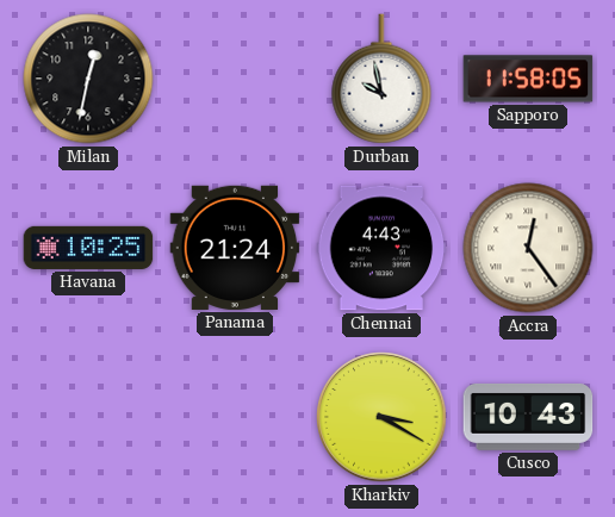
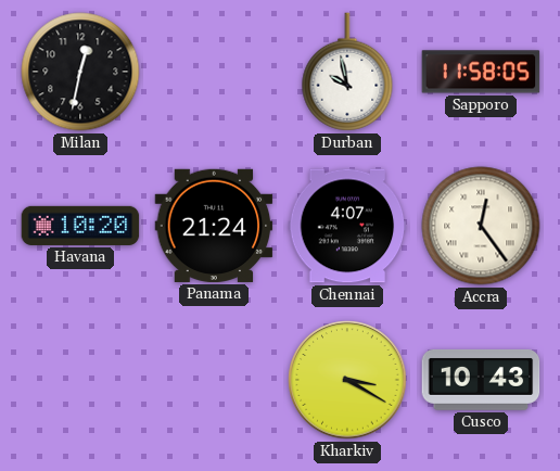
Havana: 10:25 -> 10:20 (80, 226)
Chennai: 4:43 -> 4:07 (347, 226)
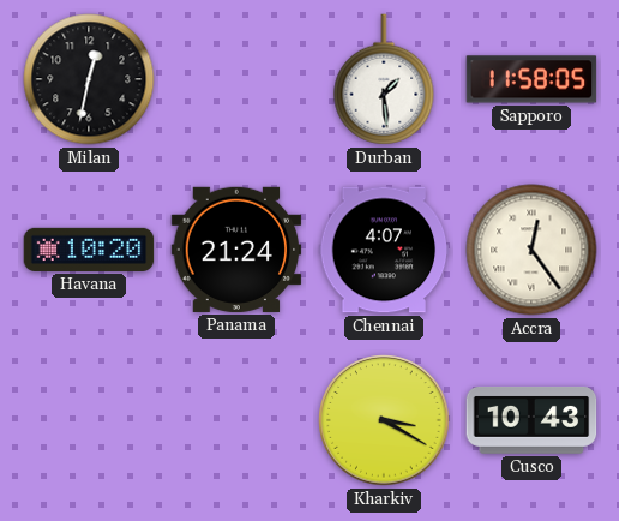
Durban: 9:58 -> 1:29 (384, 79)
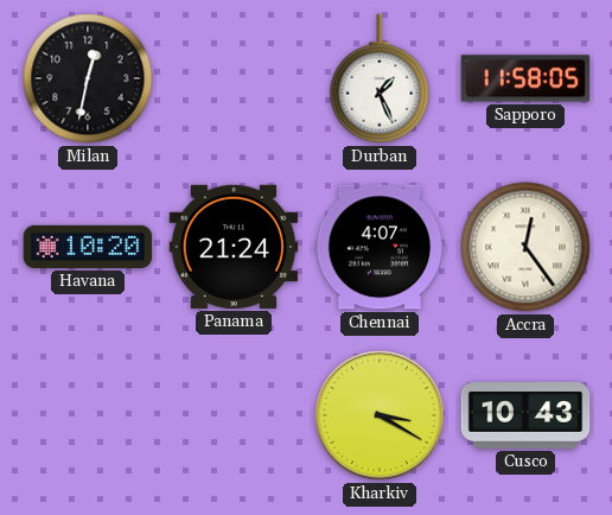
Durban: 1:29 -> 1:26 (380, 78)
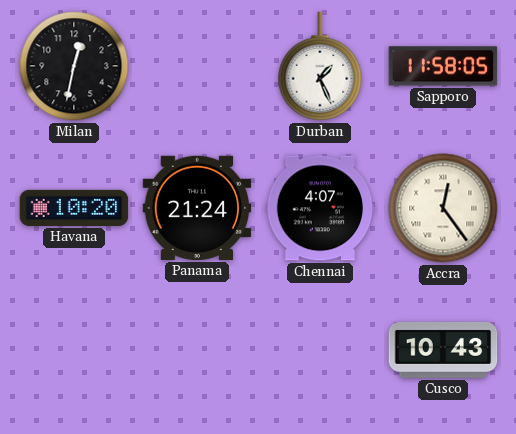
Kharkiv: 3:20 -> none (380, 415)
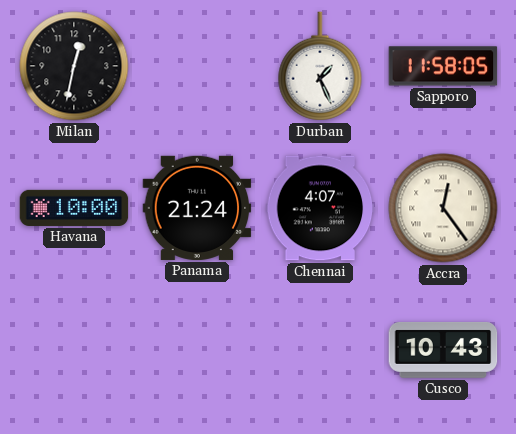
Havana: 10:20 -> 10:00 (74, 208)
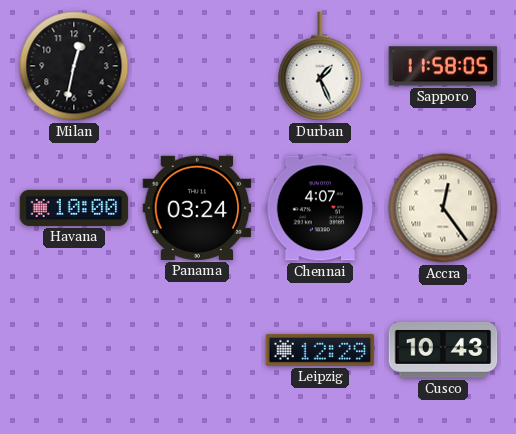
Panama: 21:24 -> 03:24 (197, 208)
Leipzig: none -> 12:29 (320, 350)
